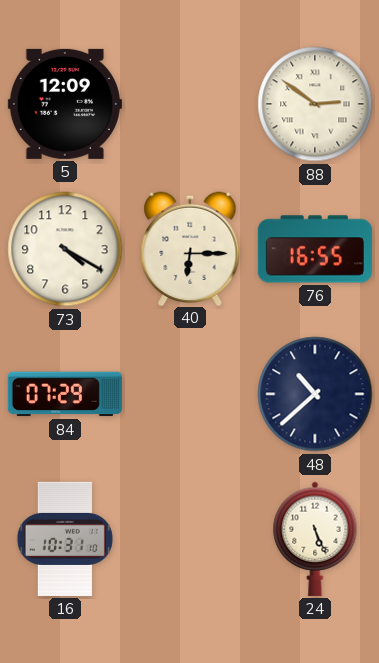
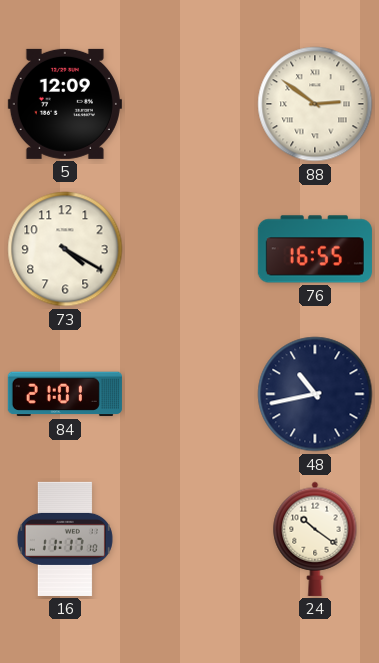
40: 6:15 -> none (190, 248)
84: 07:29 -> 21:01 (65, 394)
48: 10:38 -> 10:43 (315, 394)
16: 10:31 -> 11:17 (65, 539)
24: 5:26 -> 10:21 (315, 539)
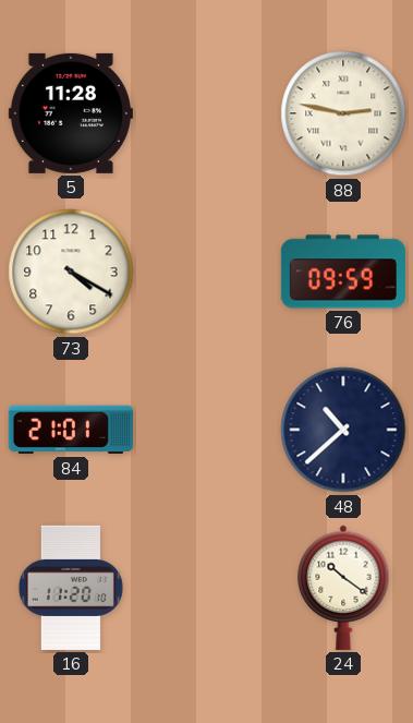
5: 12:09 -> 11:28 (71, 113)
88: 2:51 -> 2:47 (343, 113)
76: 16:55 -> 09:59 (343, 272)
48: 10:43 -> 10:38 (343, 430)
16: 11:17 -> 11:20 (71, 588)
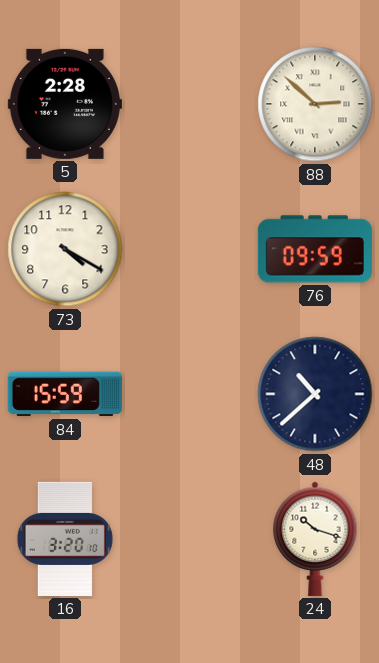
5: 11:28 -> 2:28 (65, 104)
88: 2:47 -> 2:52 (315, 104)
84: 21:01 -> 15:59 (65, 394)
16: 11:20 -> 3:20 (65, 539)
24: 10:21 -> 10:18 (315, 539)
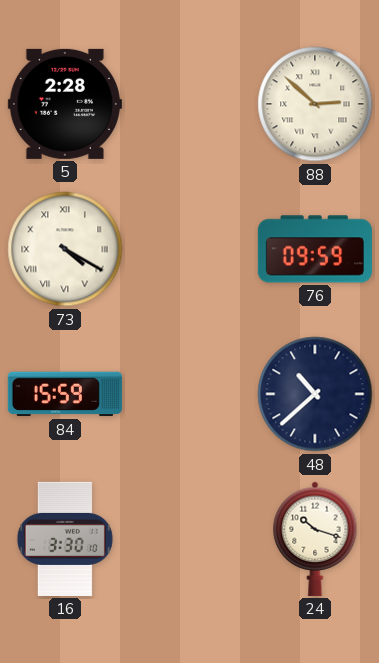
73 numerals: Arabic -> Roman (65, 249)
16: 3:20 -> 3:30 (65, 539)
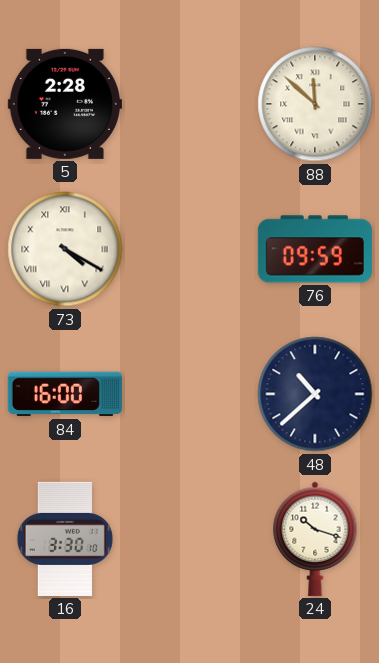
88: 2:52 -> 11:52 (315, 104)
84: 15:59 -> 16:00 (65, 394)
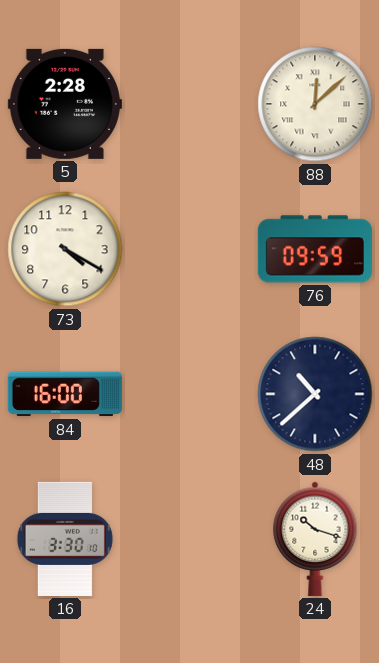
88: 11:52 -> 12:08 (315, 104)
73 numerals: Roman -> Arabic (65, 249)
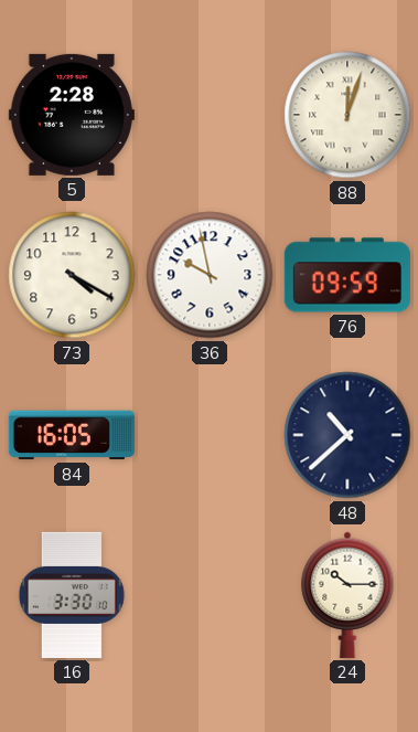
88: 12:08 -> 12:03 (347, 115)
36: none -> 9:58 (210, 275)
84: 16:00 -> 16:05 (72, 435)
24: 10:18 -> 10:15 (347, 595)
